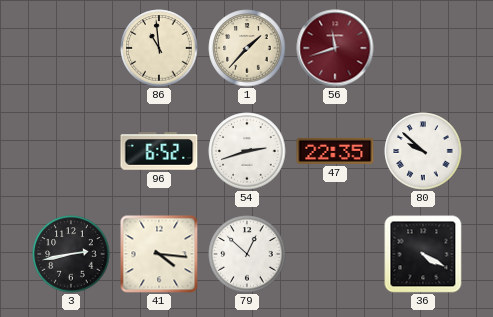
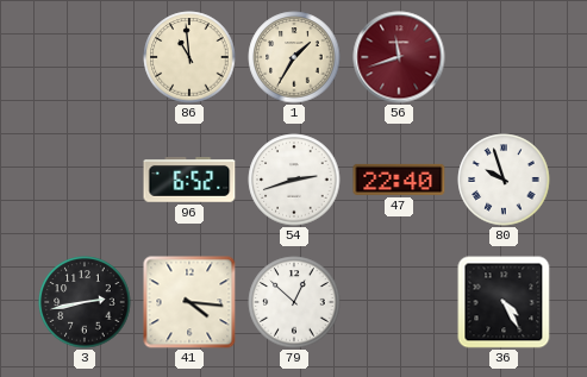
1: 1:37 -> 1:35 (294, 57)
47: 22:35 -> 22:40 (399, 180)
80: 9:52 -> 9:57 (504, 180)
36: 4:20 -> 4:25 (504, 302)
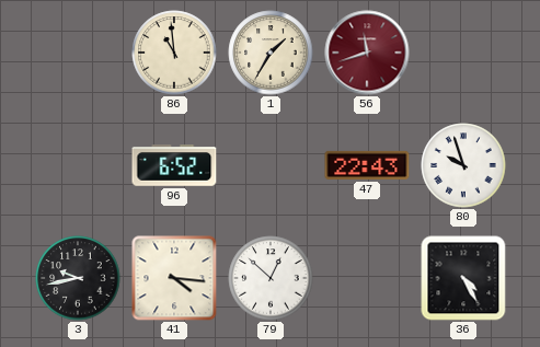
54: 2:42 -> none (294, 180)
47: 22:40 -> 22:43 (367, 165)
3: 2:43 -> 9:43 (78, 278)
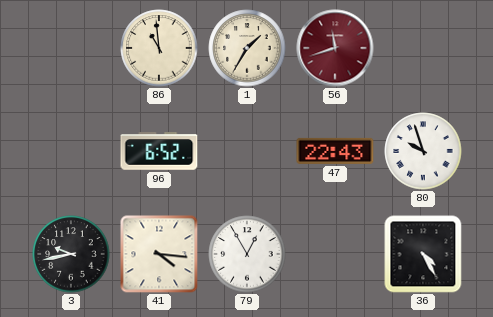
79: 12:52 -> 12:55 (247, 254)
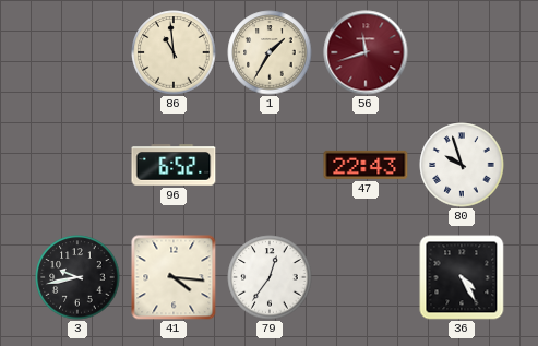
79: 12:55 -> 12:36 (270, 277)
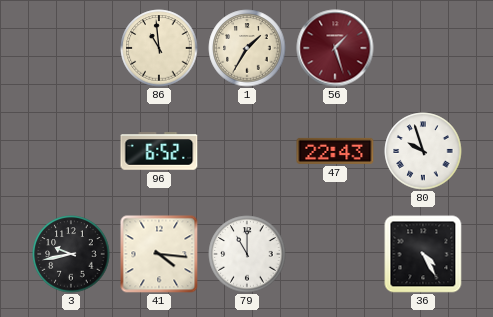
56: 11:42 -> 1:27 (335, 48)
79: 12:36 -> 11:00 (247, 254)
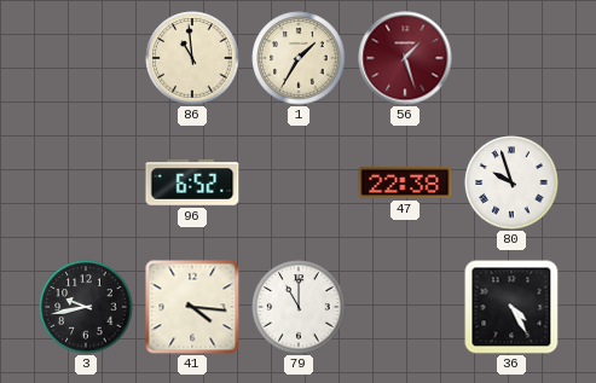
47: 22:43 -> 22:38 (405, 182)
